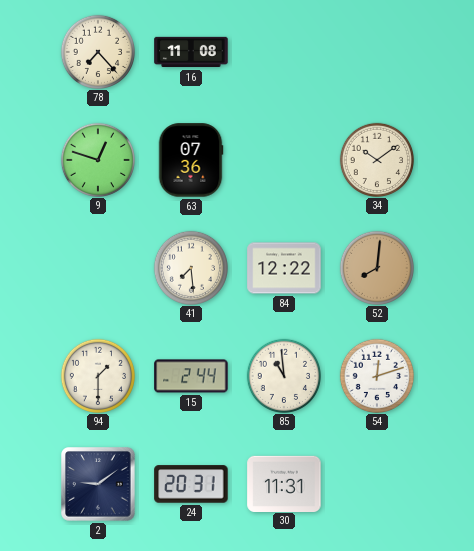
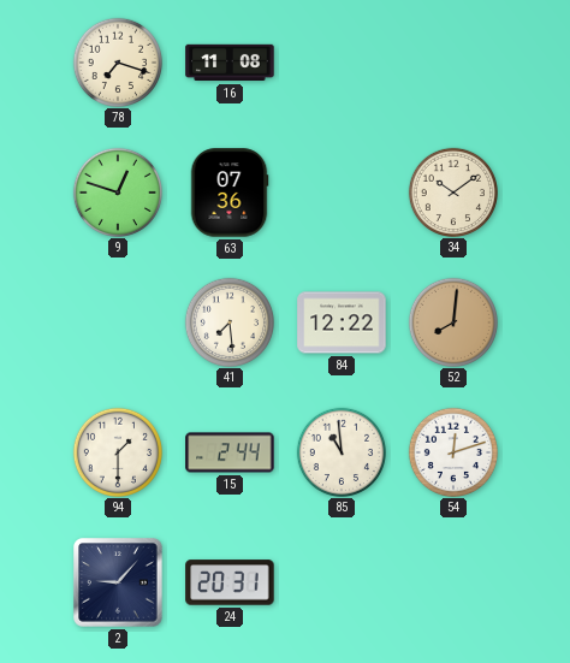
78: 7:23 -> 7:18 (117, 61)
2: 9:09 -> 9:07 (118, 582)
30: 11:31 -> none (284, 483)
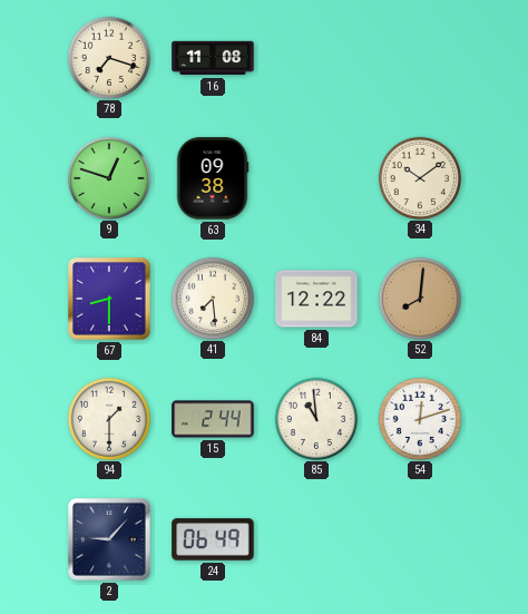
63: 07:36 -> 09:38 (213, 178)
67: none -> 8:30 (109, 299)
24: 20:31 -> 06:49 (213, 539)
